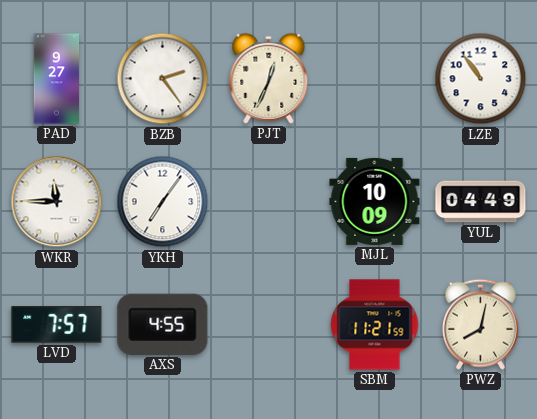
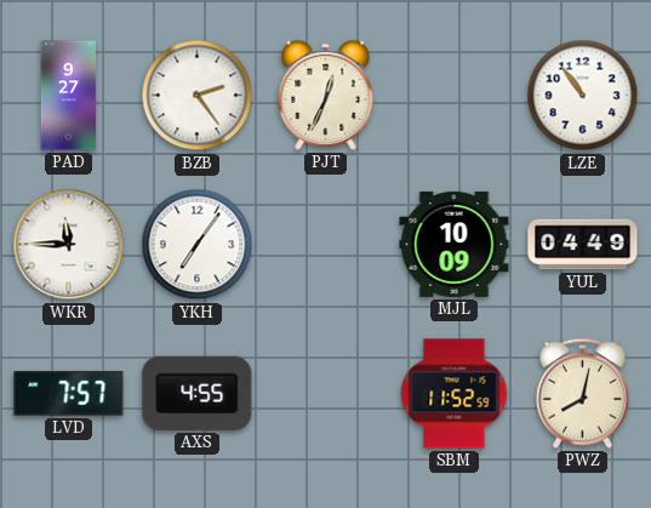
SBM: 11:21 -> 11:52 (455, 394)
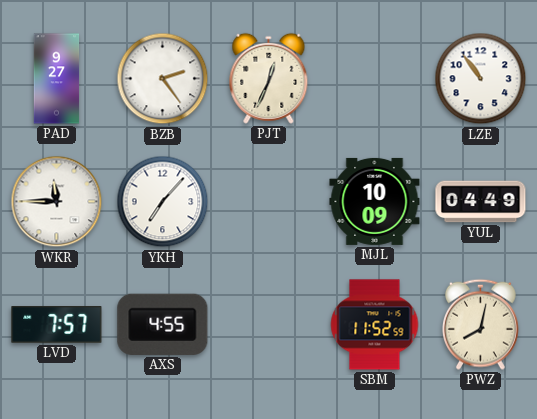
YKH: 7:06 -> 7:07 (163, 202)
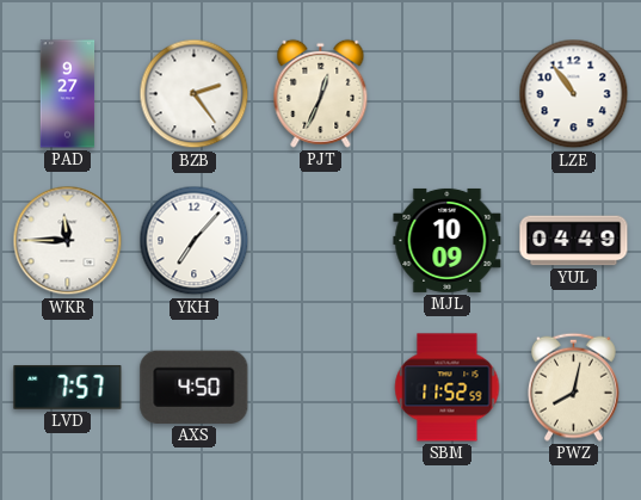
AXS: 4:55 -> 4:50 (195, 387)
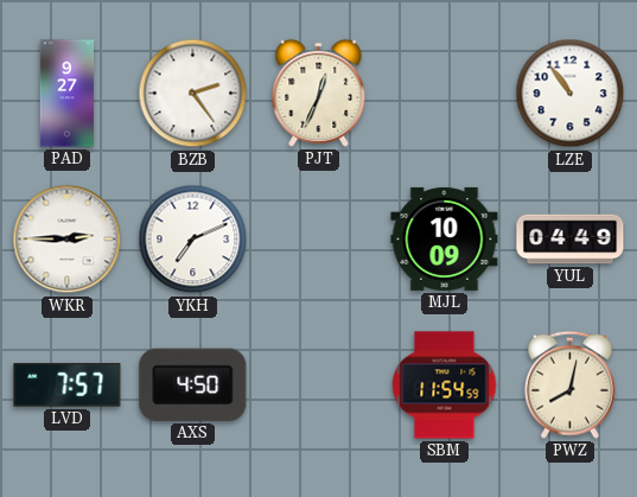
WKR: 11:45 -> 2:45 (68, 240)
YKH: 7:07 -> 7:11 (193, 240)
SBM: 11:52 -> 11:54 (445, 386)
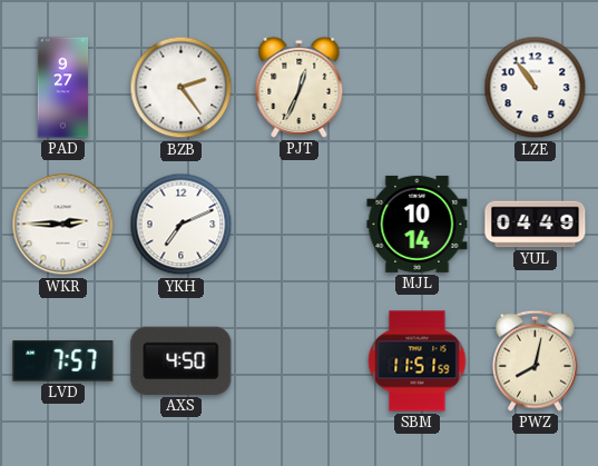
MJL: 10:09 -> 10:14 (418, 224)
SBM: 11:54 -> 11:51 (418, 361)
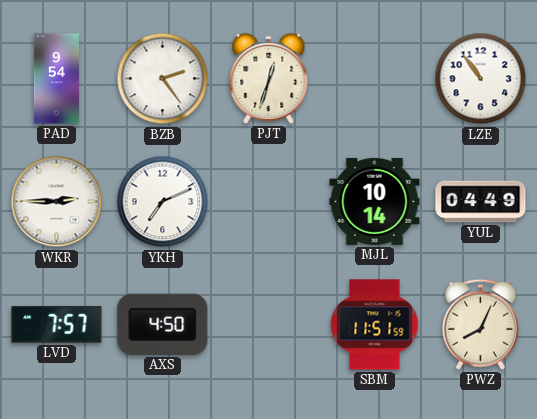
PAD: 9:27 -> 9:54 (57, 79)
PJT: 12:34 -> 12:33 (269, 78)
PWZ: 8:02 -> 8:04 (480, 324)
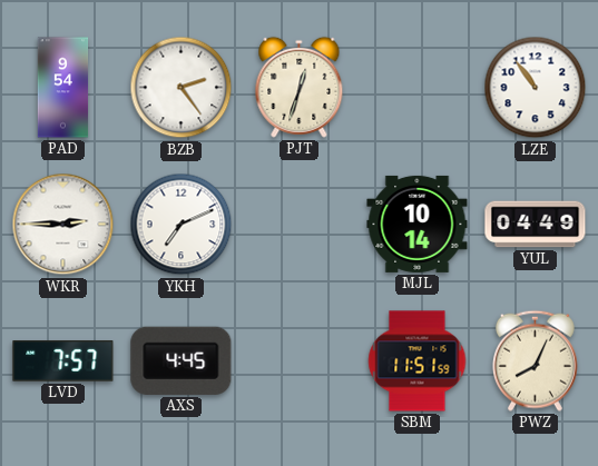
AXS: 4:50 -> 4:45 (182, 360)
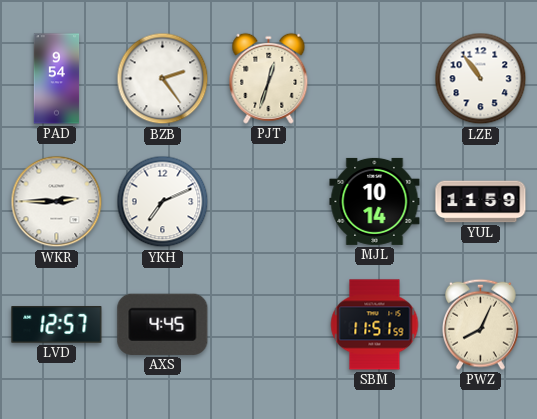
YUL: 04:49 -> 11:59 (481, 202)
LVD: 7:57 -> 12:57 (57, 325)
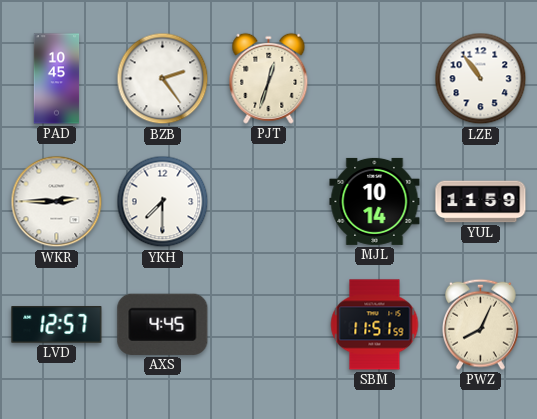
PAD: 9:54 -> 10:45 (57, 79)
YKH: 7:11 -> 7:30 (163, 202)
